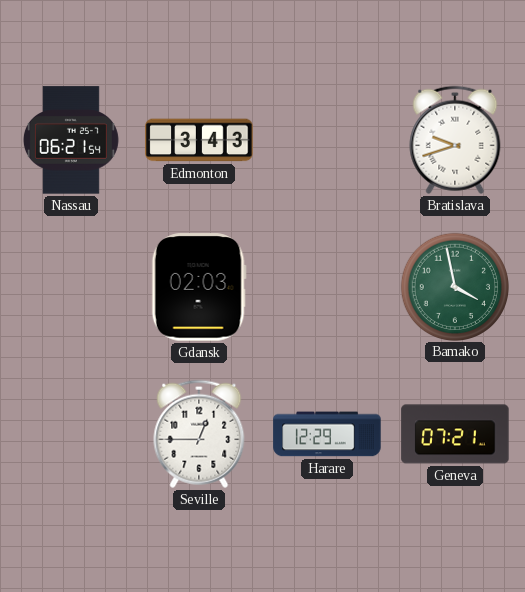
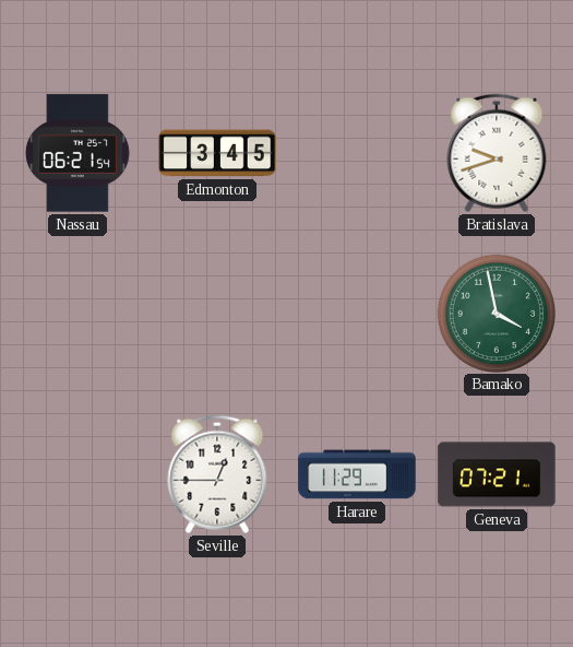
Edmonton: 3:43 -> 3:45 (217, 153)
Gdansk: 02:03 -> none (199, 287)
Harare: 12:29 -> 11:29 (357, 474)
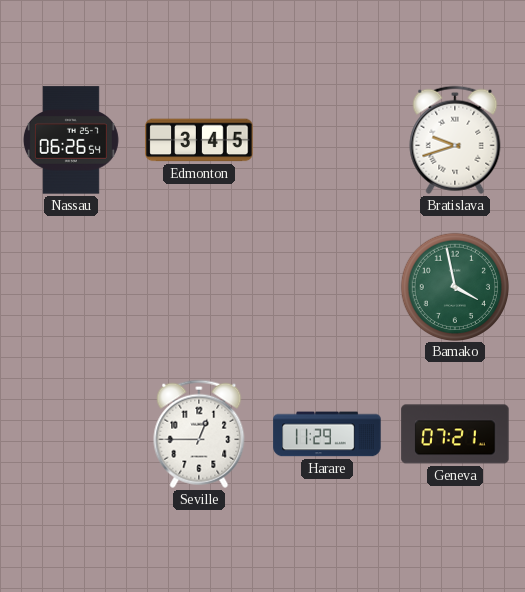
Nassau: 06:21 -> 06:26 (71, 140)
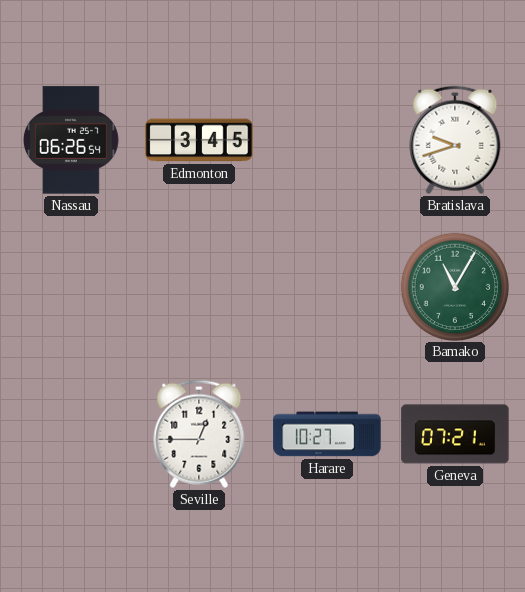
Bamako: 3:58 -> 11:05 (454, 286)
Harare: 11:29 -> 10:27 (327, 434)
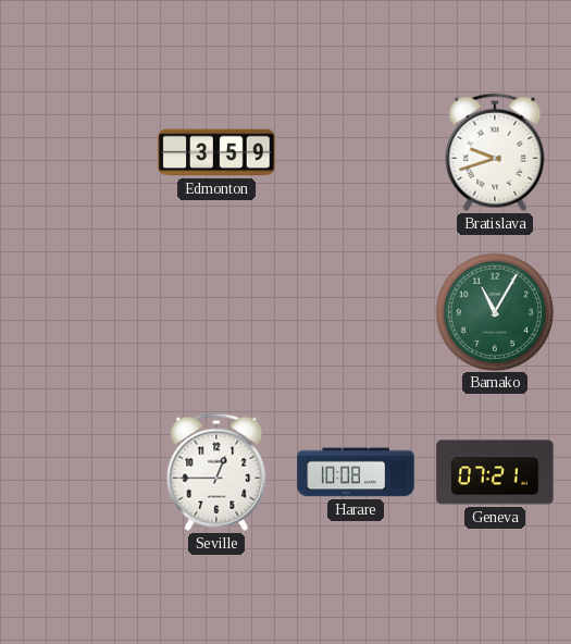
Nassau: 06:26 -> none (71, 140)
Edmonton: 3:45 -> 3:59 (216, 152)
Harare: 10:27 -> 10:08 (356, 472)
